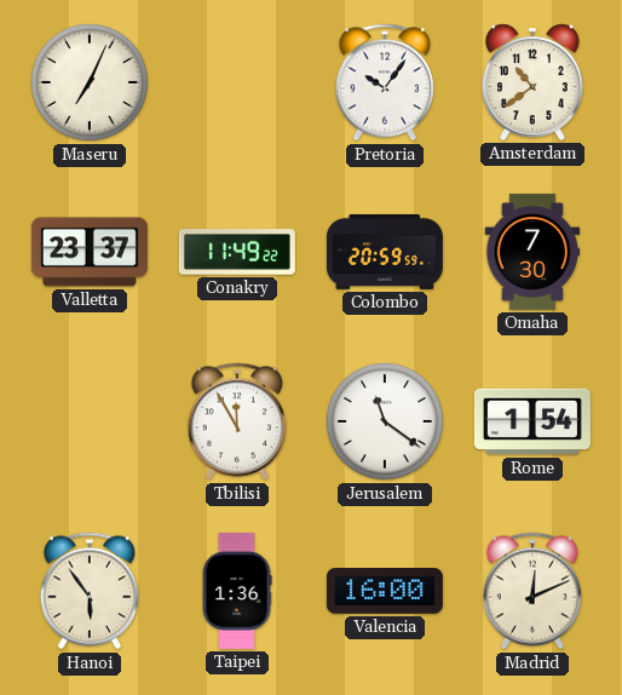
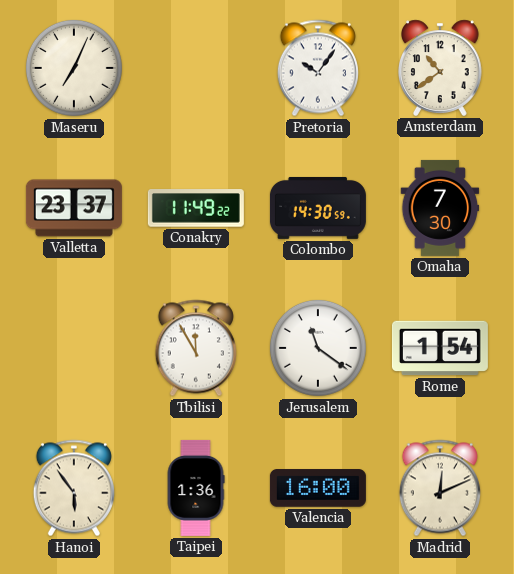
Colombo: 20:59 -> 14:30 (318, 208)
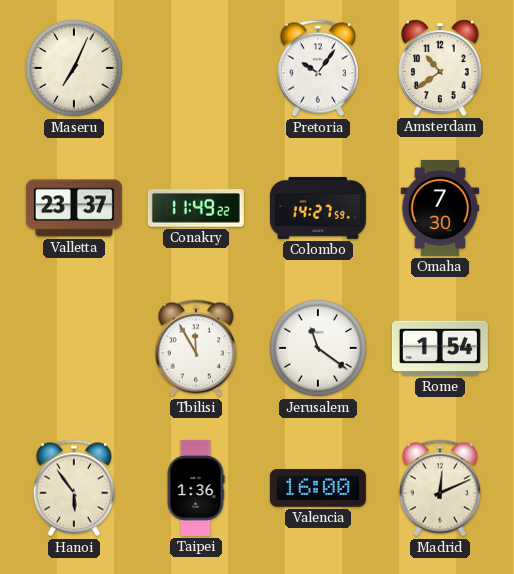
Colombo: 14:30 -> 14:27 (318, 208)
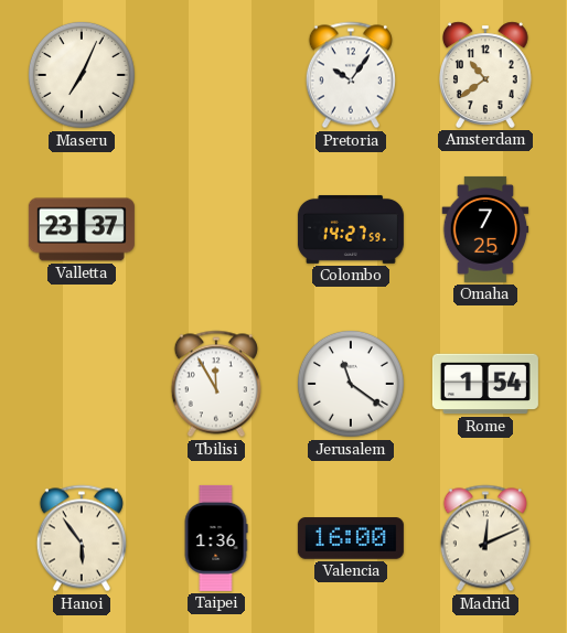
Conakry: 11:49 -> none (196, 208)
Omaha: 7:30 -> 7:25 (485, 229)
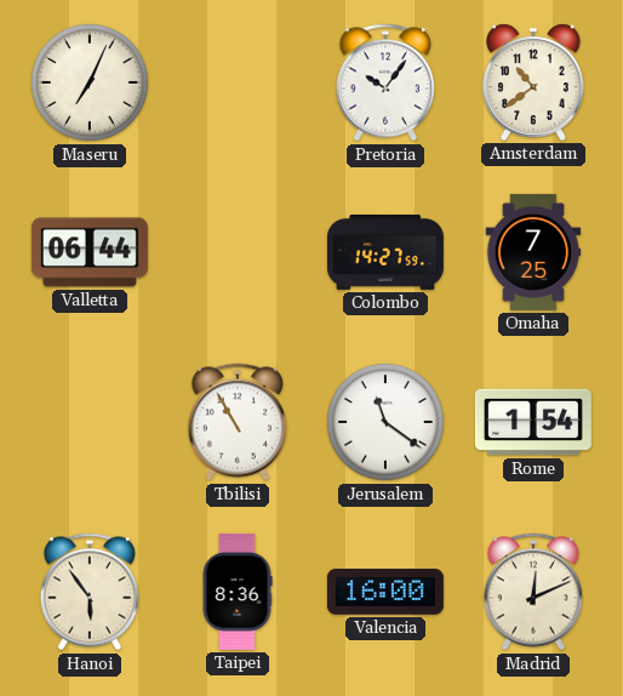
Valletta: 23:37 -> 06:44 (90, 252)
Tbilisi: 11:55 -> 10:55 (238, 422)
Taipei: 1:36 -> 8:36 (238, 592)
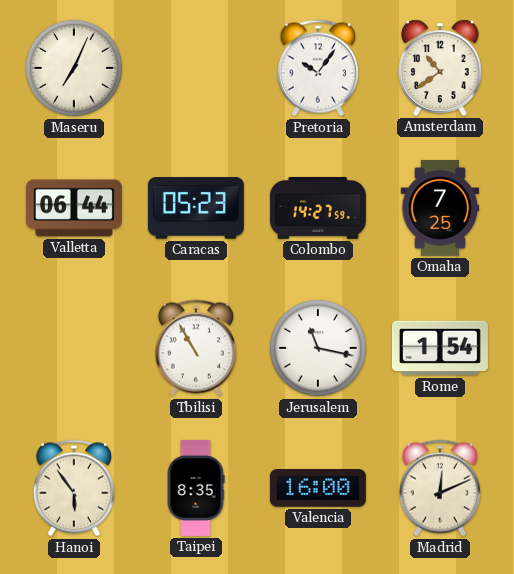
Caracas: none -> 05:23 (196, 208)
Jerusalem: 11:21 -> 11:17 (318, 348)
Taipei: 8:36 -> 8:35 (196, 488)
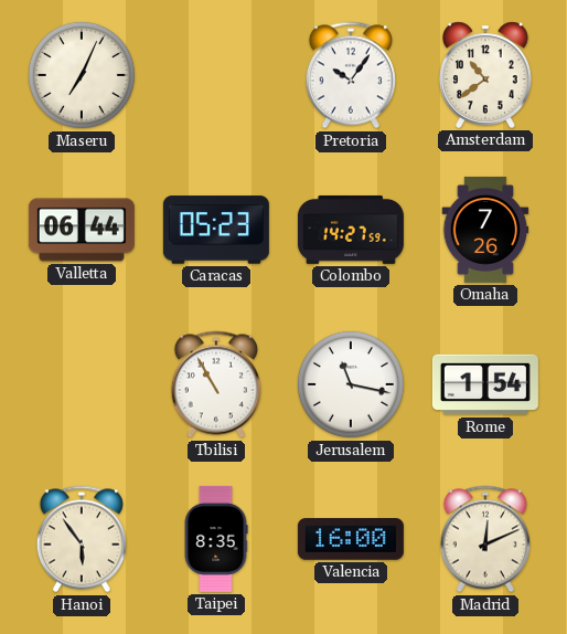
Omaha: 7:25 -> 7:26 (485, 230)
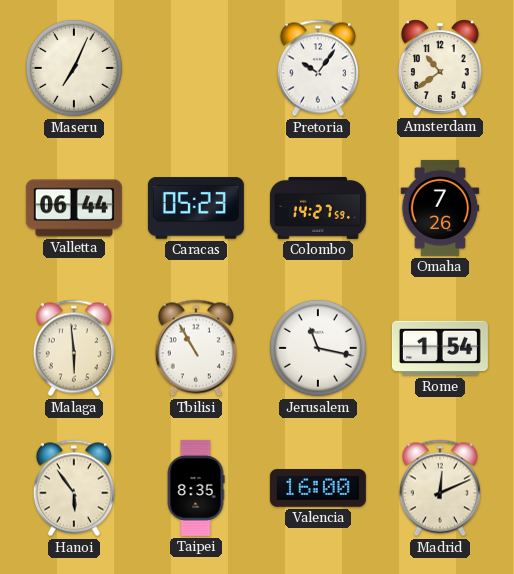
Malaga: none -> 5:59 (74, 348)
